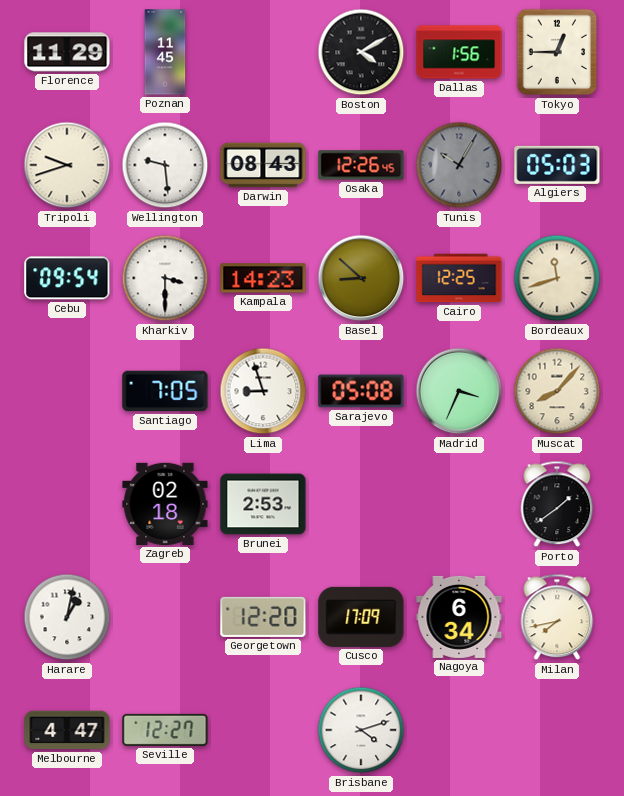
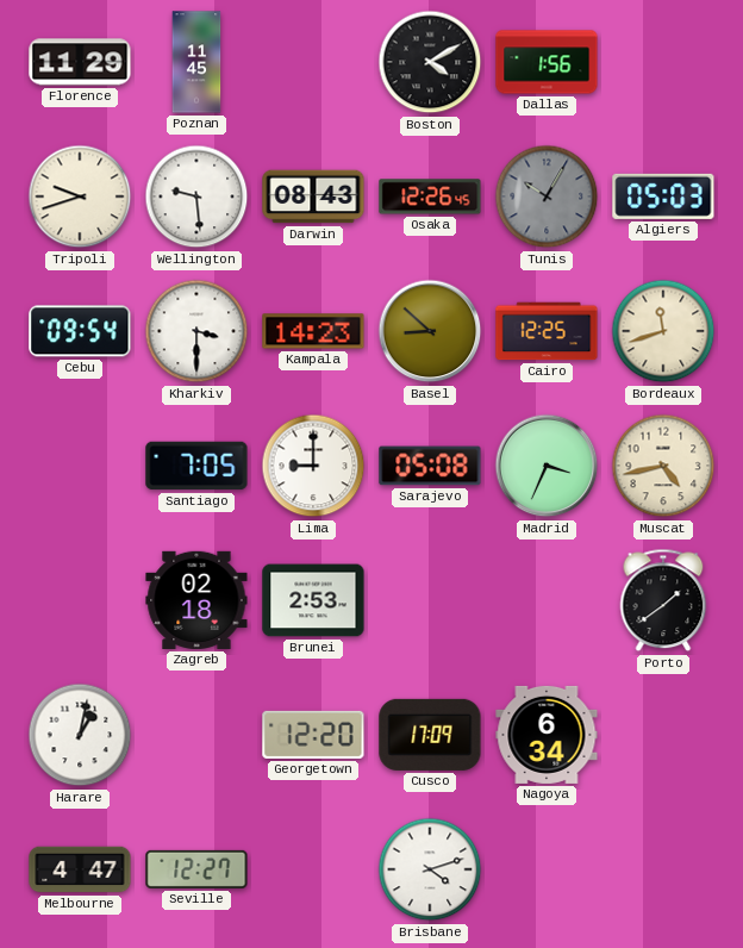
Tokyo: 12:45 -> none (557, 52)
Lima: 8:57 -> 9:00 (313, 466)
Muscat: 8:07 -> 4:43 (663, 466)
Milan: 7:43 -> none (557, 617)
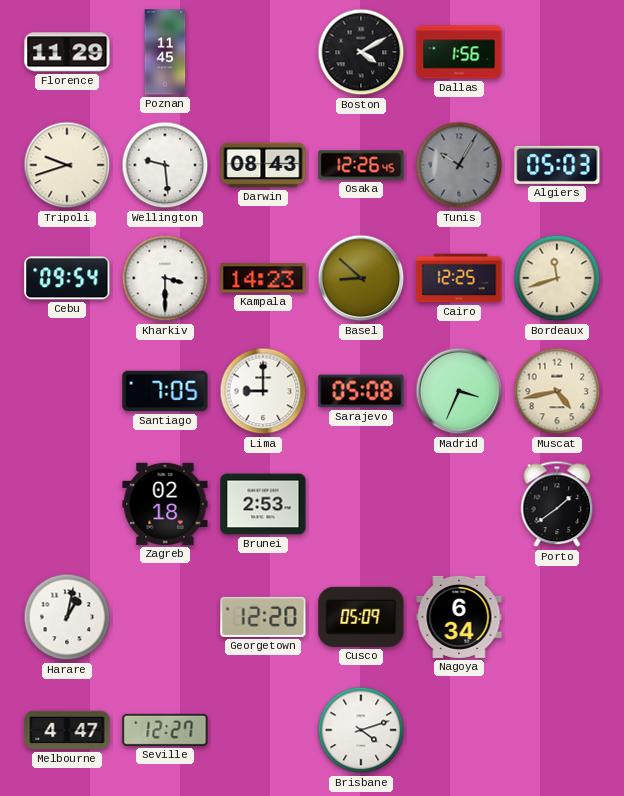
Cusco: 17:09 -> 05:09 (361, 617)
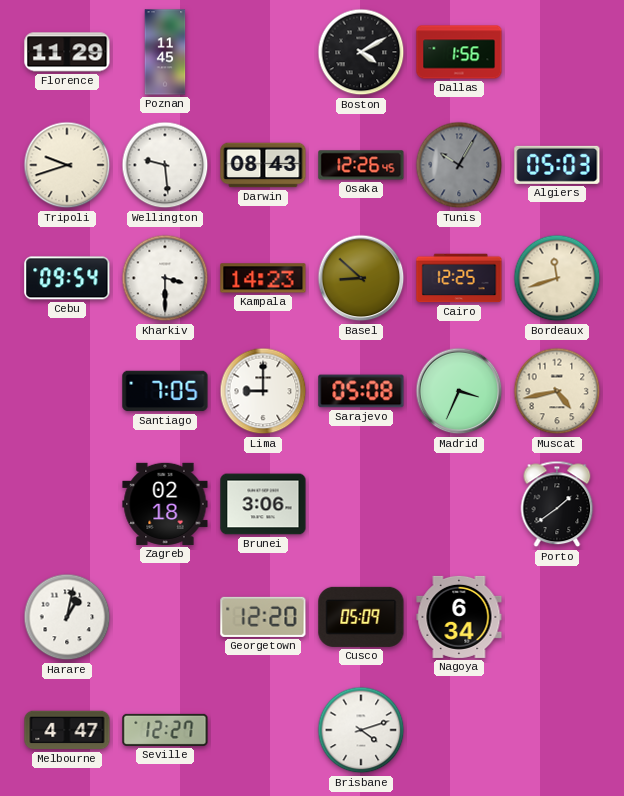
Brunei: 2:53 -> 3:06 (263, 504)
